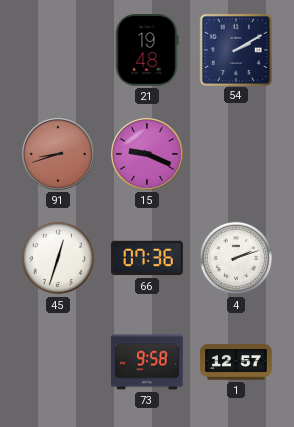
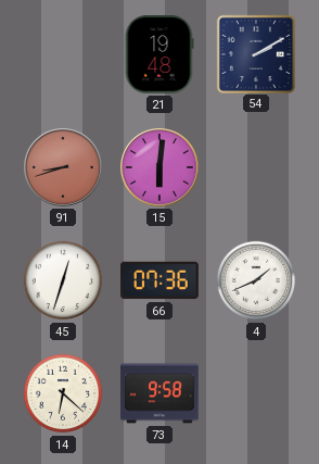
15: 9:19 -> 6:01 (161, 168)
4: 2:12 -> 1:41 (256, 280)
14: none -> 6:22 (63, 393)
1: 12:57 -> none (236, 362)
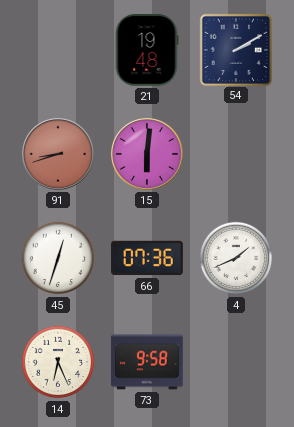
14: 6:22 -> 6:26 (58, 362)
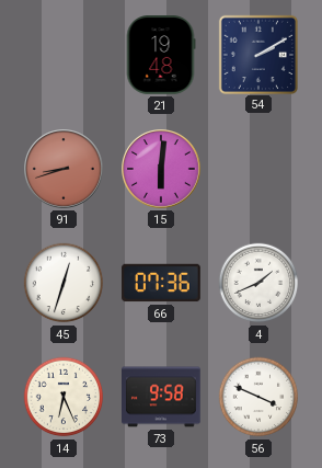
56: none -> 3:49 (258, 397)
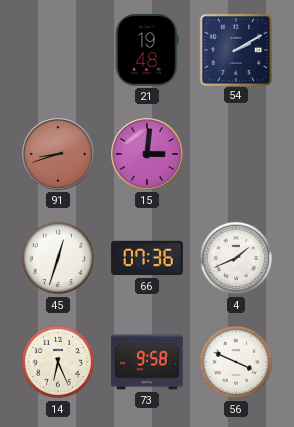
15: 6:01 -> 3:01 (148, 155)
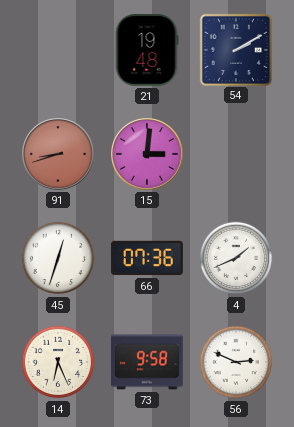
56: 3:49 -> 2:49 (236, 362)
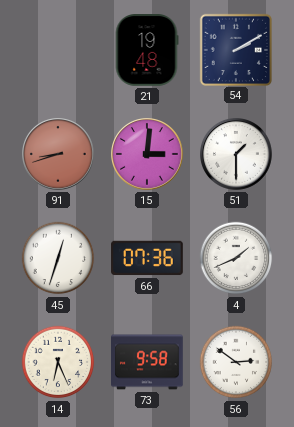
51: none -> 1:30 (237, 155)
56: 2:49 -> 2:51 (236, 362)
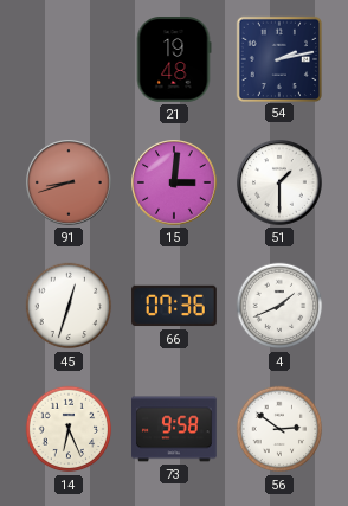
54: 2:10 -> 2:13 (278, 58)
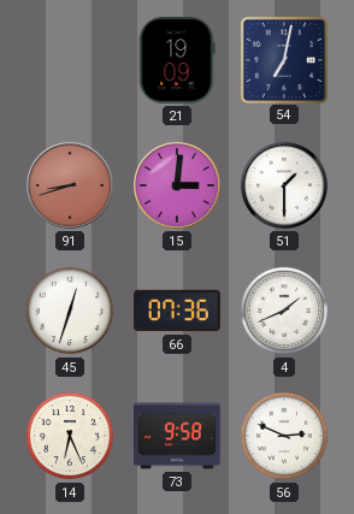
21: 19:48 -> 19:09 (177, 60)
54: 2:13 -> 7:02 (283, 59)
56: 2:51 -> 2:49 (284, 436)
